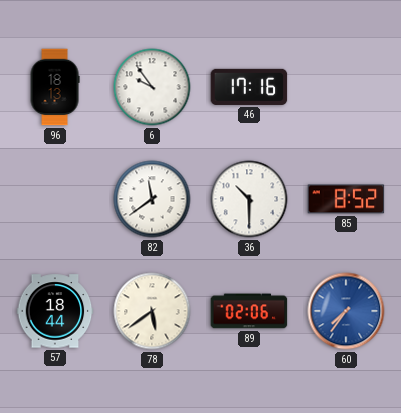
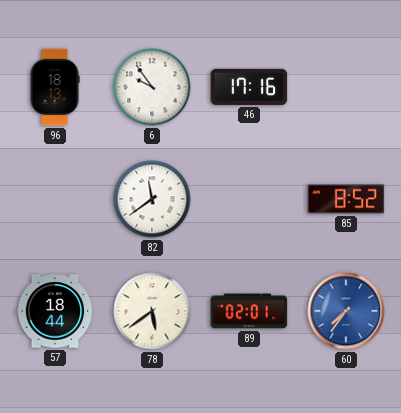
36: 10:30 -> none (249, 199)
89: 02:06 -> 02:01 (249, 311)
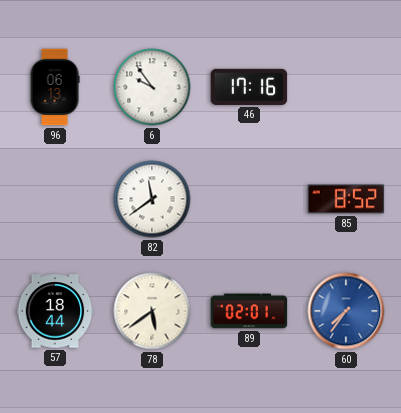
96: 18:13 -> 06:13 (55, 87)
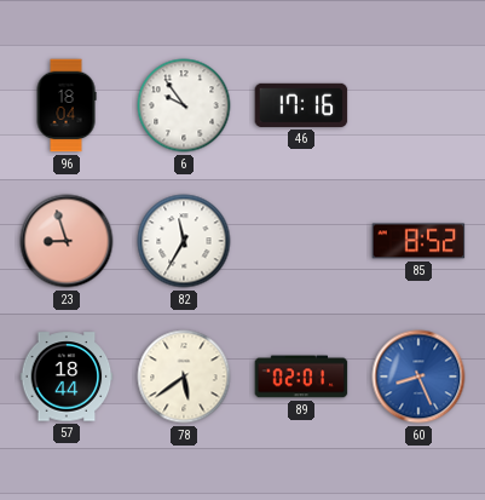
96: 06:13 -> 18:04 (67, 105)
23: none -> 8:57 (67, 241)
82: 11:39 -> 11:35 (184, 241)
60: 7:36 -> 8:26 (418, 377)
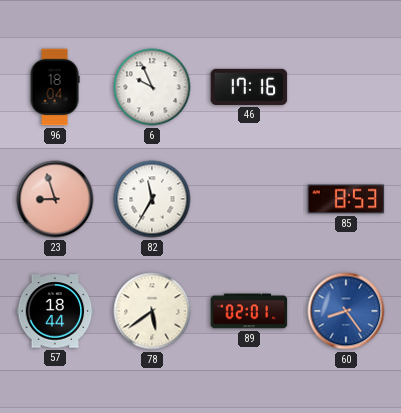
6: 9:54 -> 9:56 (152, 87)
85: 8:52 -> 8:53 (346, 199)
60: 8:26 -> 8:24 (346, 311)
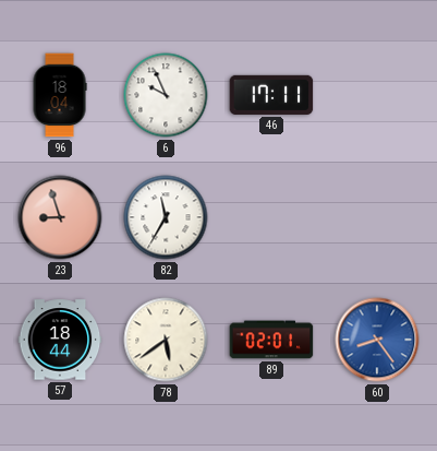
46: 17:16 -> 17:11 (271, 95)
85: 8:53 -> none (346, 199)
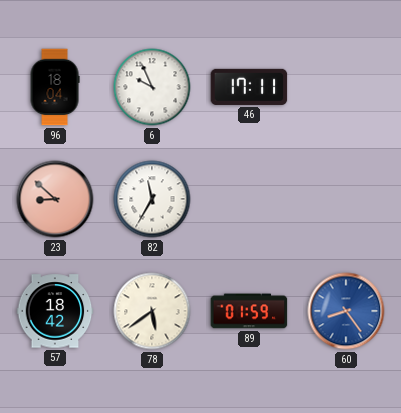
23: 8:57 -> 8:52 (55, 199)
57: 18:44 -> 18:42 (55, 311)
89: 02:01 -> 01:59 (249, 311)
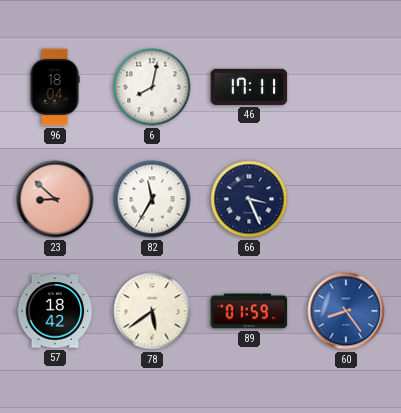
6: 9:56 -> 8:02 (152, 87)
66: none -> 3:26 (249, 199)
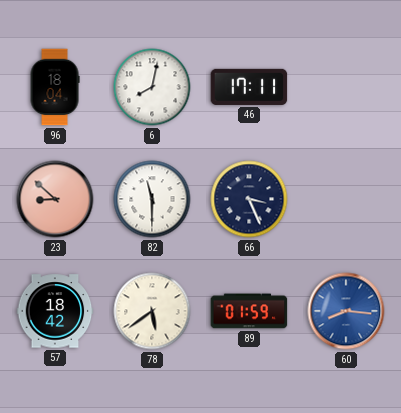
82: 11:35 -> 11:30 (152, 199)
60: 8:24 -> 8:16 (346, 311)
